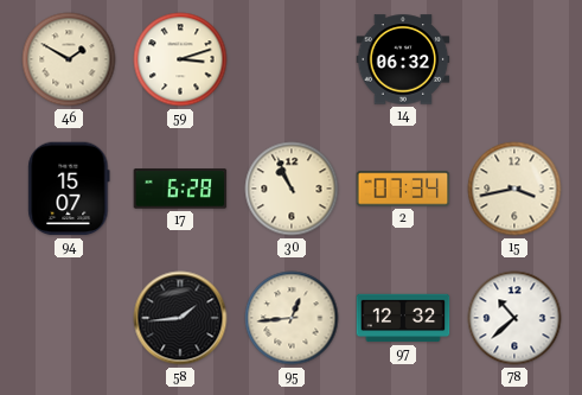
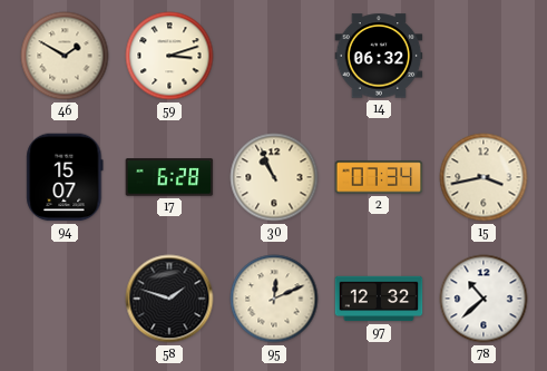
58: 1:44 -> 1:48 (169, 299)
95: 12:44 -> 12:11 (274, 299)
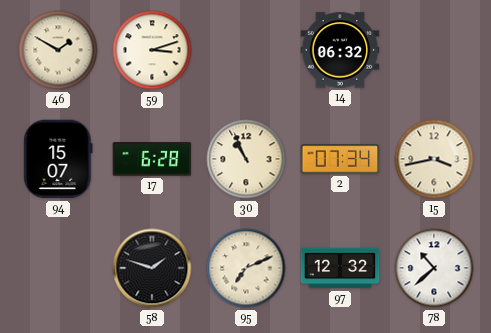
95: 12:11 -> 7:11 (246, 268)
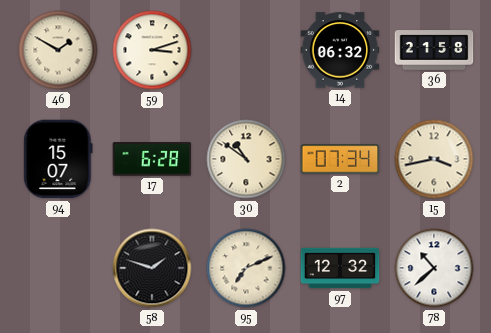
36: none -> 21:58 (434, 50)
30: 10:56 -> 10:51 (246, 159)
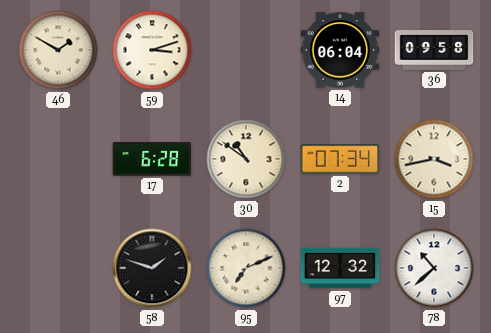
14: 06:32 -> 06:04 (340, 50)
36: 21:58 -> 09:58 (434, 50)
94: 15:07 -> none (58, 159)
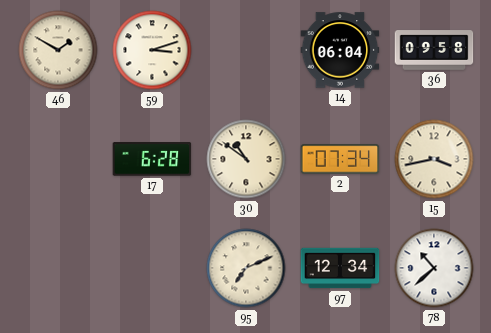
58: 1:48 -> none (152, 268)
97: 12:32 -> 12:34 (340, 268)
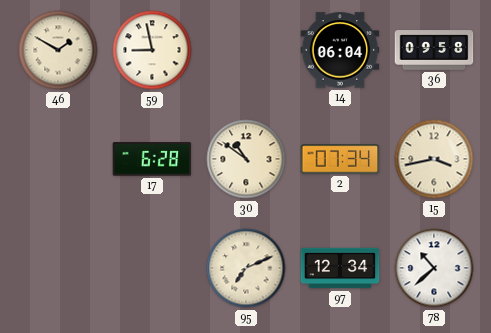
59: 3:12 -> 8:58 (152, 50)
